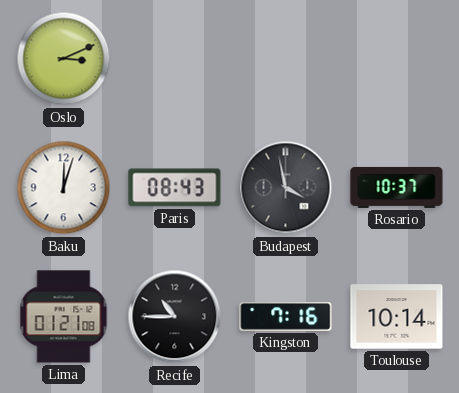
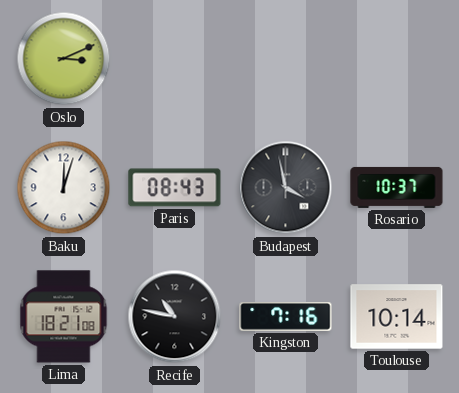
Lima: 01:21 -> 18:21 (64, 317)
Recife: 10:45 -> 10:47 (175, 317)
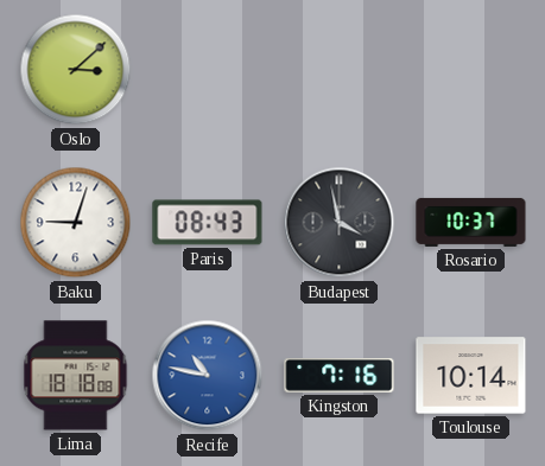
Oslo: 3:11 -> 3:08 (76, 70)
Baku: 12:03 -> 9:03 (76, 223)
Lima: 18:21 -> 18:18 (76, 376)
Recife dial: black -> blue (208, 376)
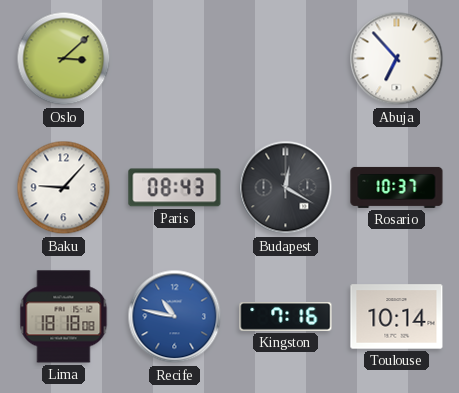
Abuja: none -> 6:53 (397, 59)
Baku: 9:03 -> 9:07 (64, 188)
Budapest: 3:58 -> 12:20 (286, 188)
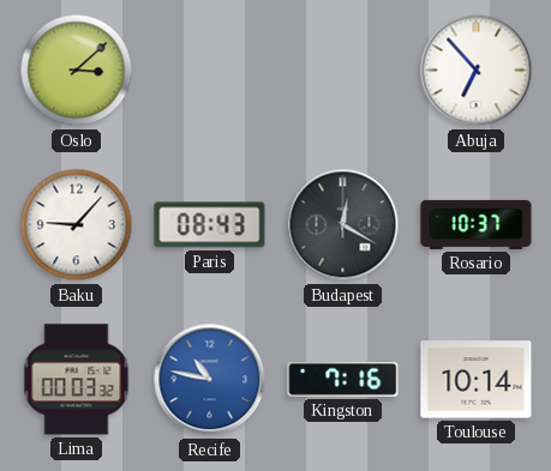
Lima: 18:18 -> 00:03 (77, 380)
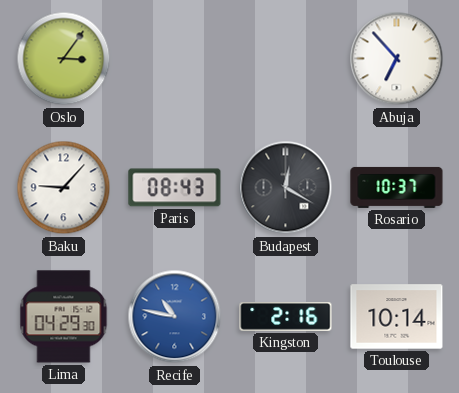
Oslo: 3:08 -> 3:06 (64, 59)
Lima: 00:03 -> 04:29 (64, 317)
Kingston: 7:16 -> 2:16 (286, 317)
